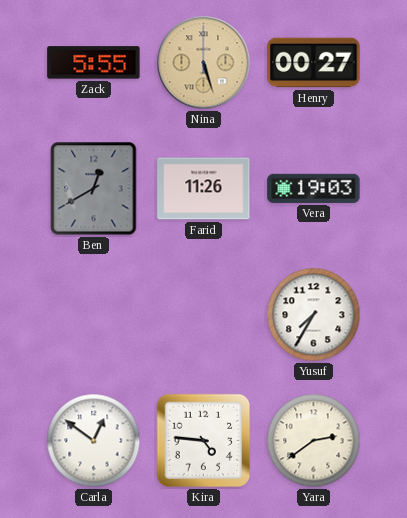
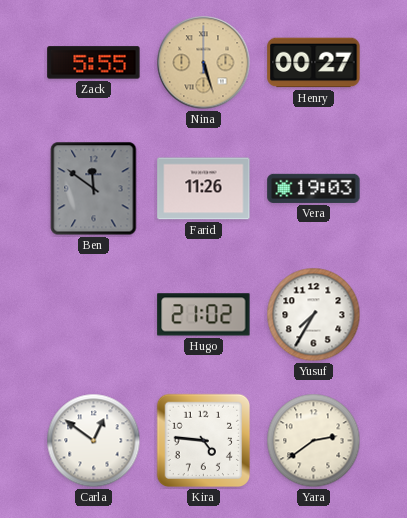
Ben: 12:40 -> 11:51 (94, 189)
Hugo: none -> 21:02 (204, 315)
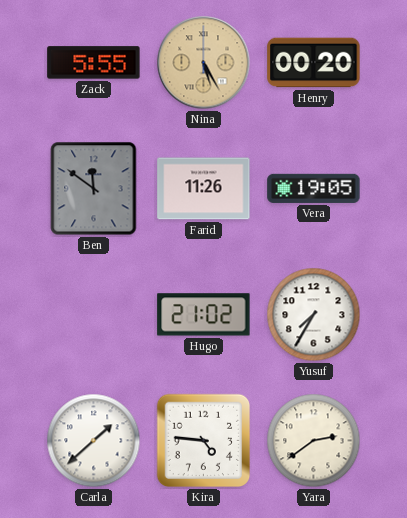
Nina: 5:27 -> 5:25 (204, 63)
Henry: 00:27 -> 00:20 (314, 63)
Vera: 19:03 -> 19:05 (314, 188)
Carla: 12:51 -> 1:38 (94, 441)
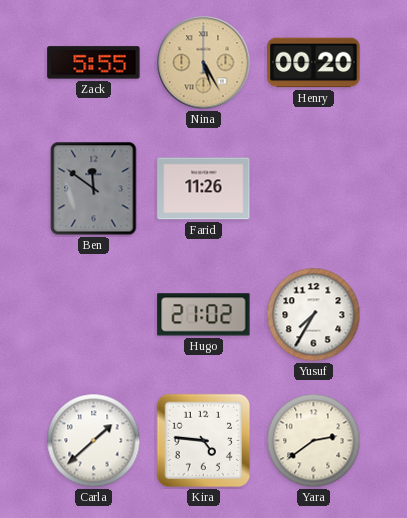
Vera: 19:05 -> none (314, 188)
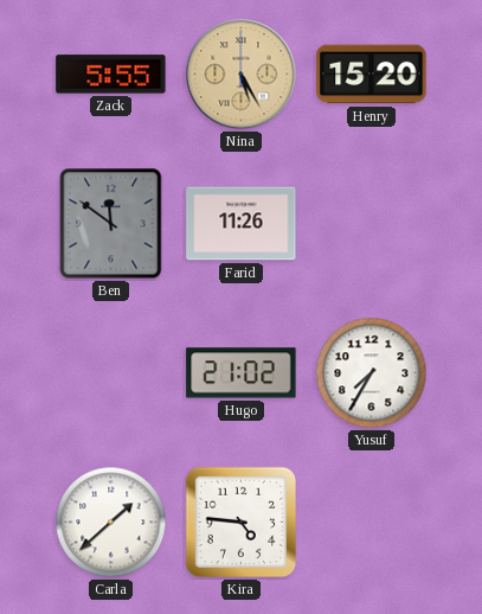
Henry: 00:20 -> 15:20 (372, 75)
Yara: 2:39 -> none (314, 441)
